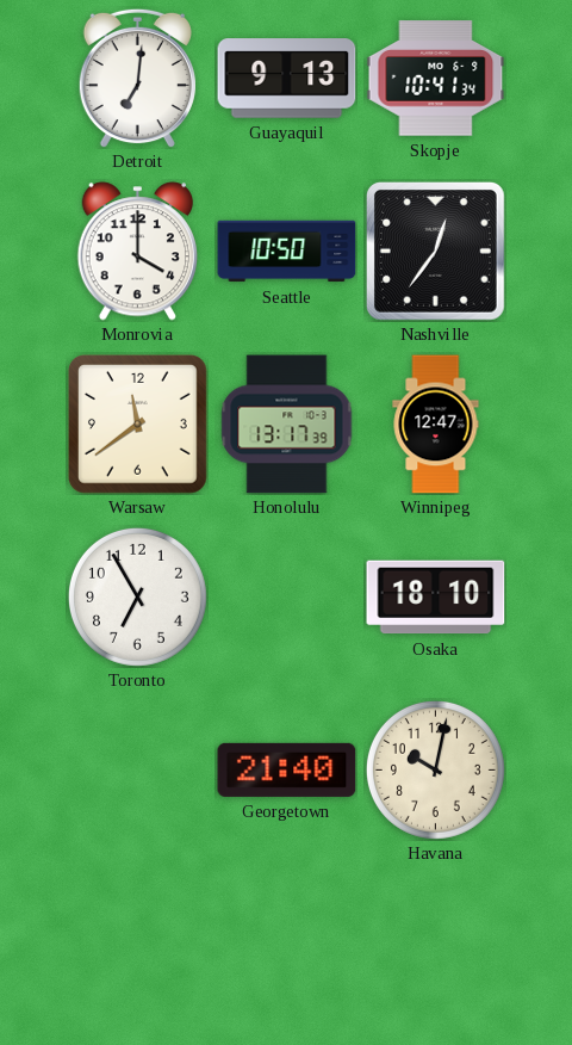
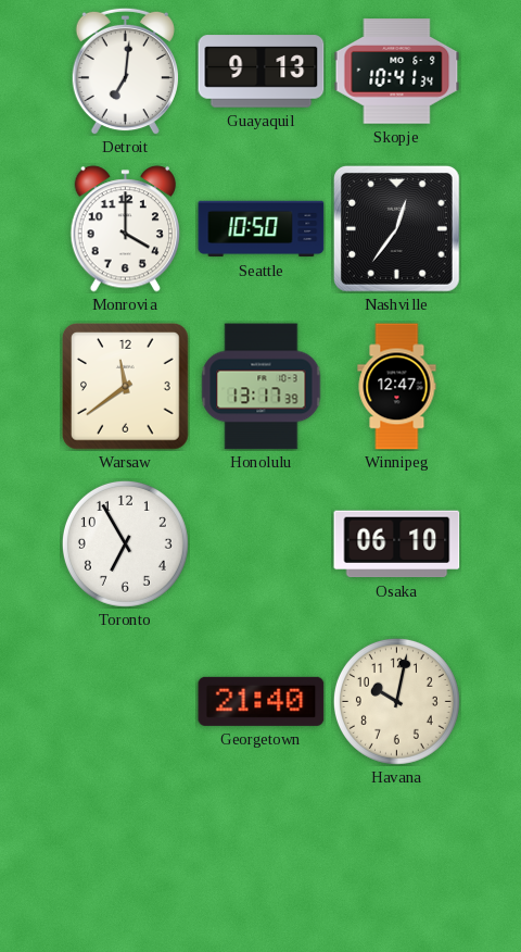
Osaka: 18:10 -> 06:10 (397, 544)
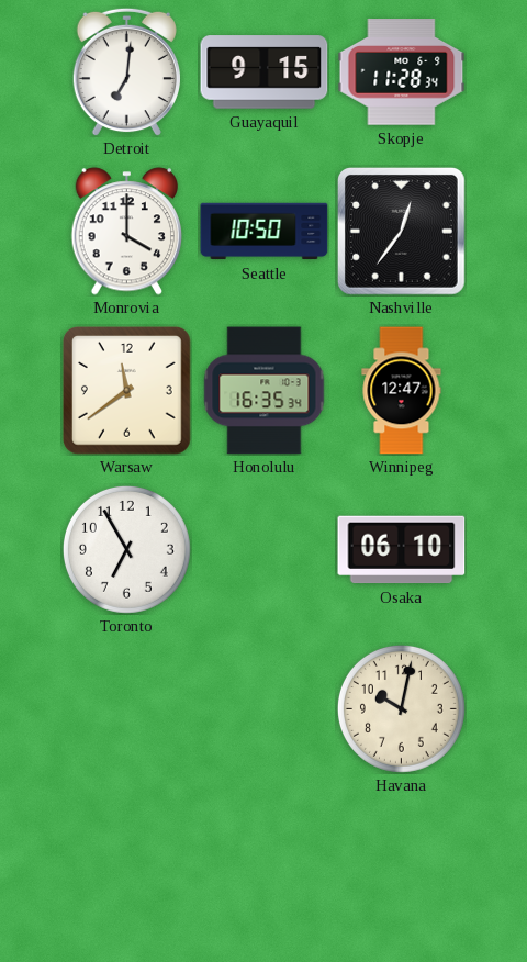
Guayaquil: 9:13 -> 9:15 (265, 72)
Skopje: 10:41 -> 11:28 (402, 72)
Honolulu: 13:17 -> 16:35 (265, 391)
Georgetown: 21:40 -> none (262, 701)
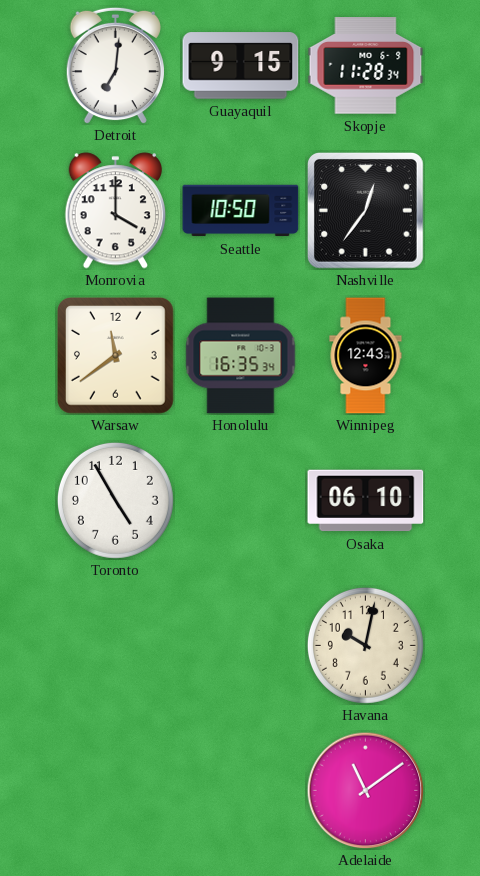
Winnipeg: 12:47 -> 12:43 (366, 356)
Toronto: 6:55 -> 4:55 (115, 500)
Adelaide: none -> 11:09 (365, 790)
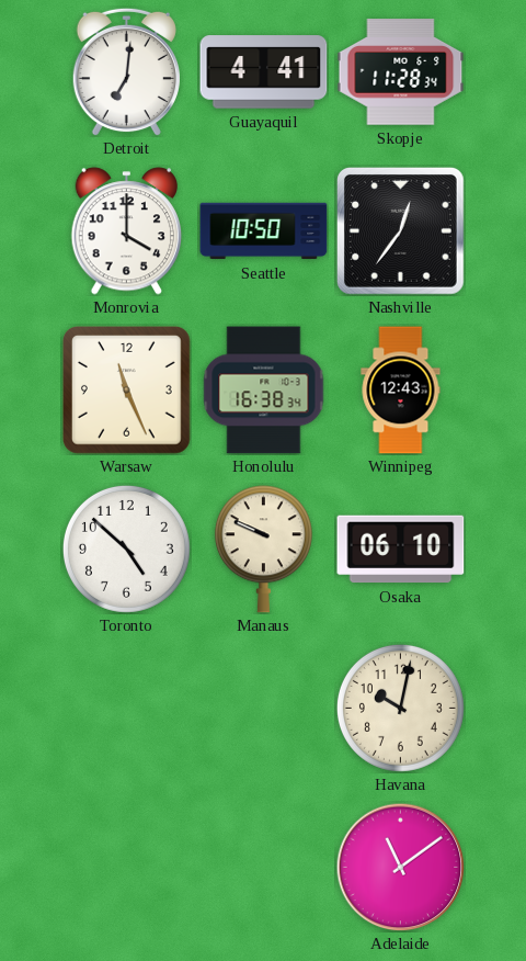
Guayaquil: 9:15 -> 4:41 (264, 72)
Warsaw: 11:39 -> 11:26 (127, 391)
Honolulu: 16:35 -> 16:38 (264, 391)
Toronto: 4:55 -> 4:52 (126, 549)
Manaus: none -> 9:49 (263, 550)
